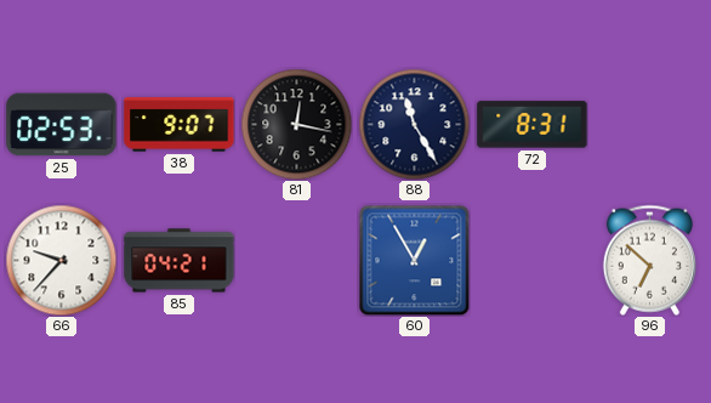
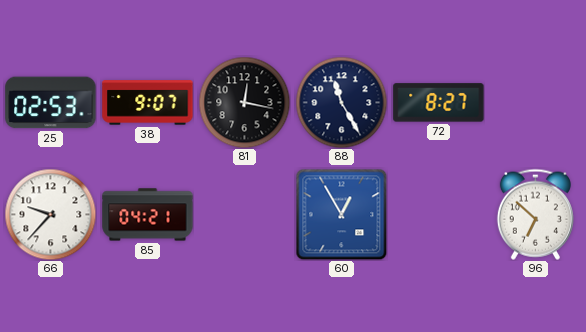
72: 8:31 -> 8:27 (439, 103)
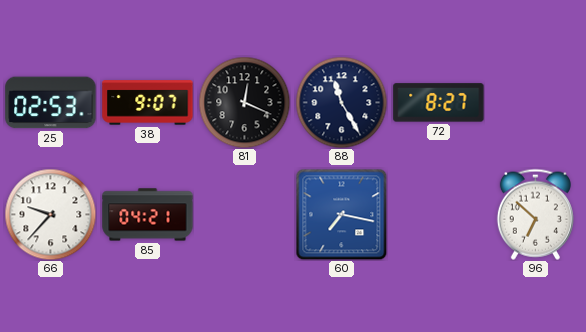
81: 12:17 -> 12:19 (244, 102)
60: 12:55 -> 7:17 (341, 214)
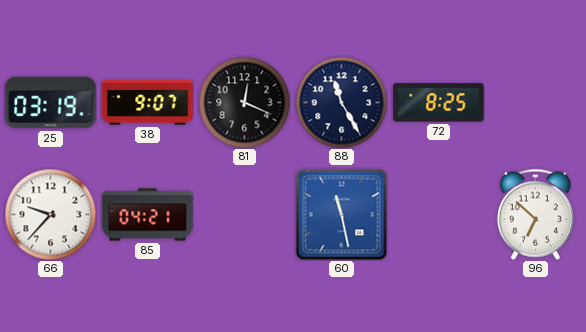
25: 02:53 -> 03:19 (51, 103)
72: 8:27 -> 8:25 (439, 103)
60: 7:17 -> 11:28 (341, 214)
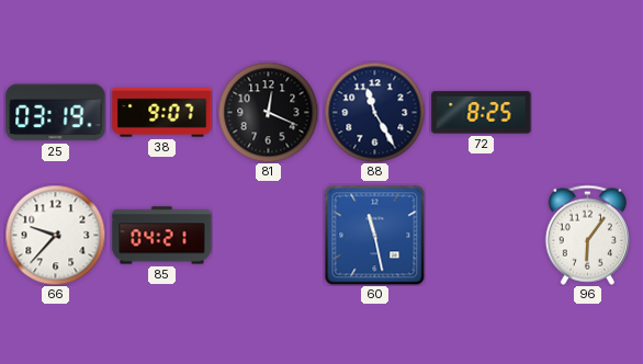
96: 6:52 -> 6:06 (587, 235)
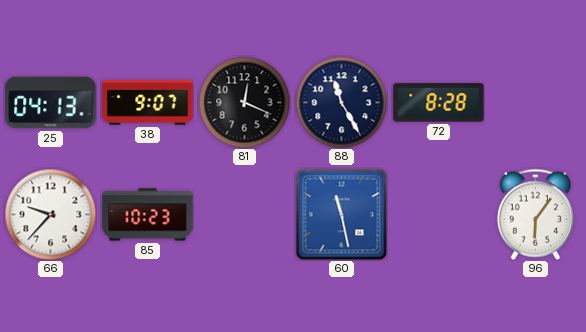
25: 03:19 -> 04:13 (51, 103)
72: 8:25 -> 8:28 (439, 103)
85: 04:21 -> 10:23 (148, 215)
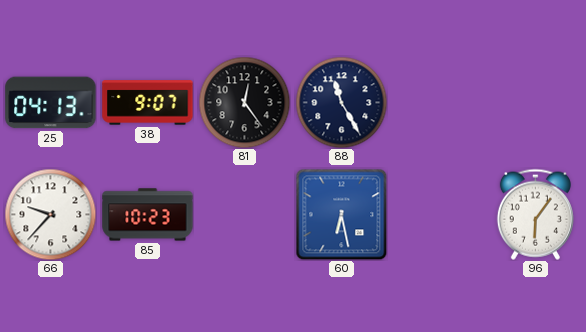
81: 12:19 -> 12:24 (244, 102)
72: 8:28 -> none (439, 103)
60: 11:28 -> 6:28 (341, 214)
